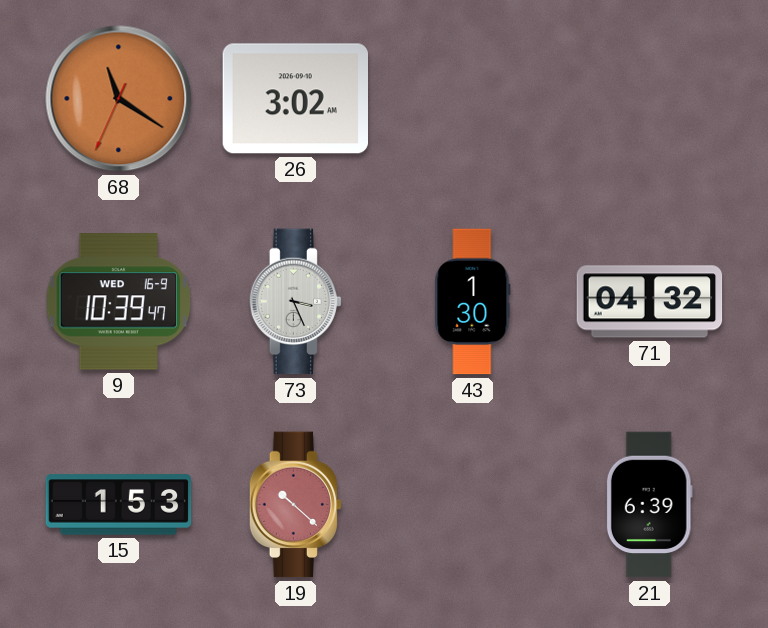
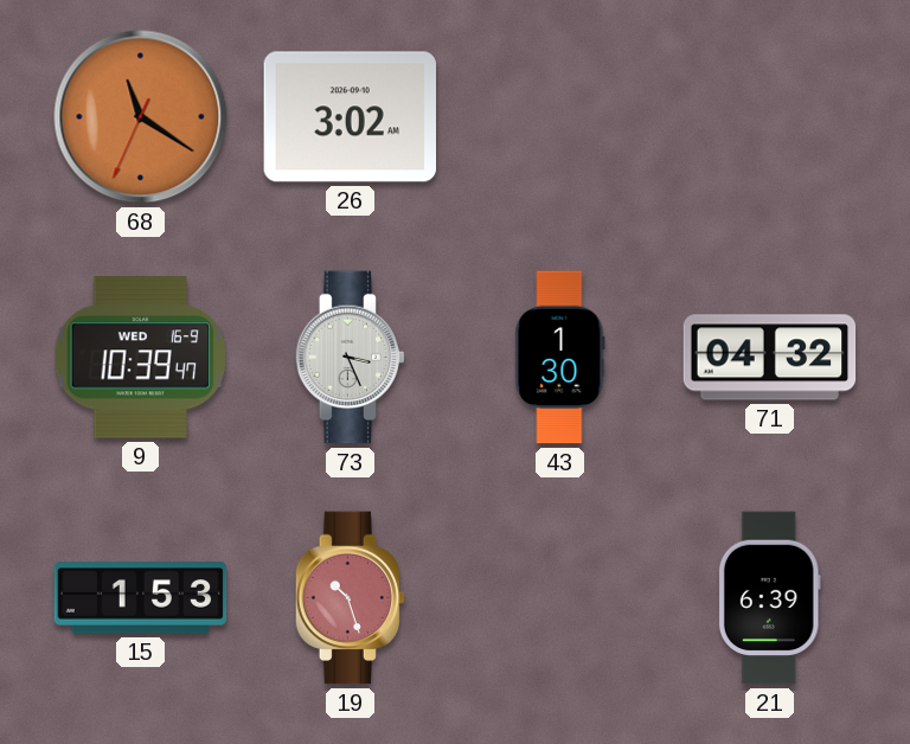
19: 10:22 -> 10:27 (350, 598)
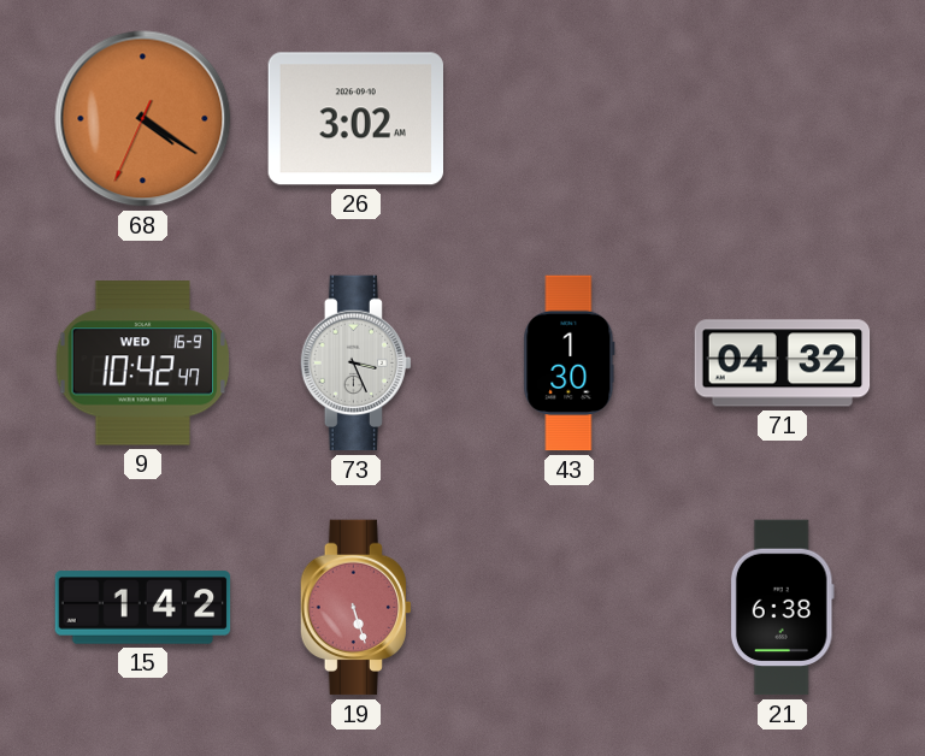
68: 11:20 -> 4:20 (143, 119)
9: 10:39 -> 10:42 (142, 364)
15: 1:53 -> 1:42 (143, 608)
19: 10:27 -> 5:27 (355, 608)
21: 6:39 -> 6:38 (782, 608)
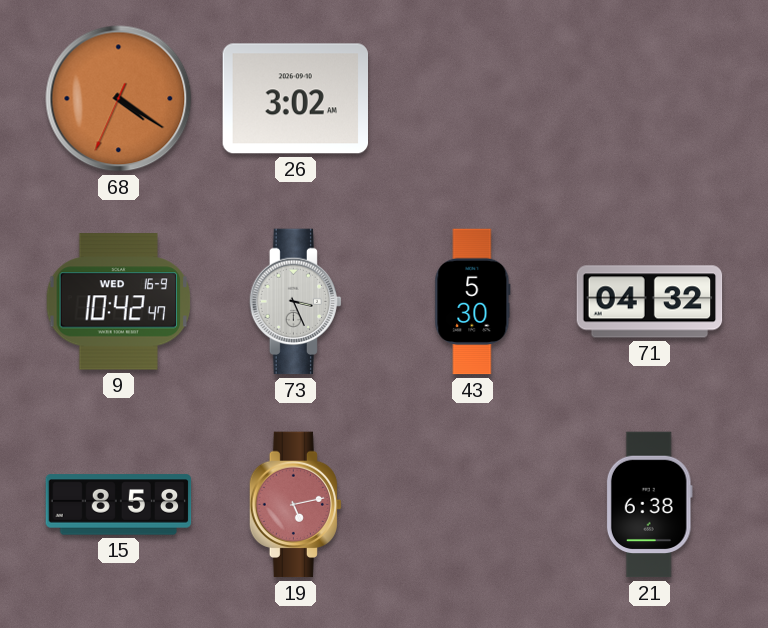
43: 1:30 -> 5:30 (473, 302)
15: 1:42 -> 8:58 (119, 505)
19: 5:27 -> 5:13 (295, 505)
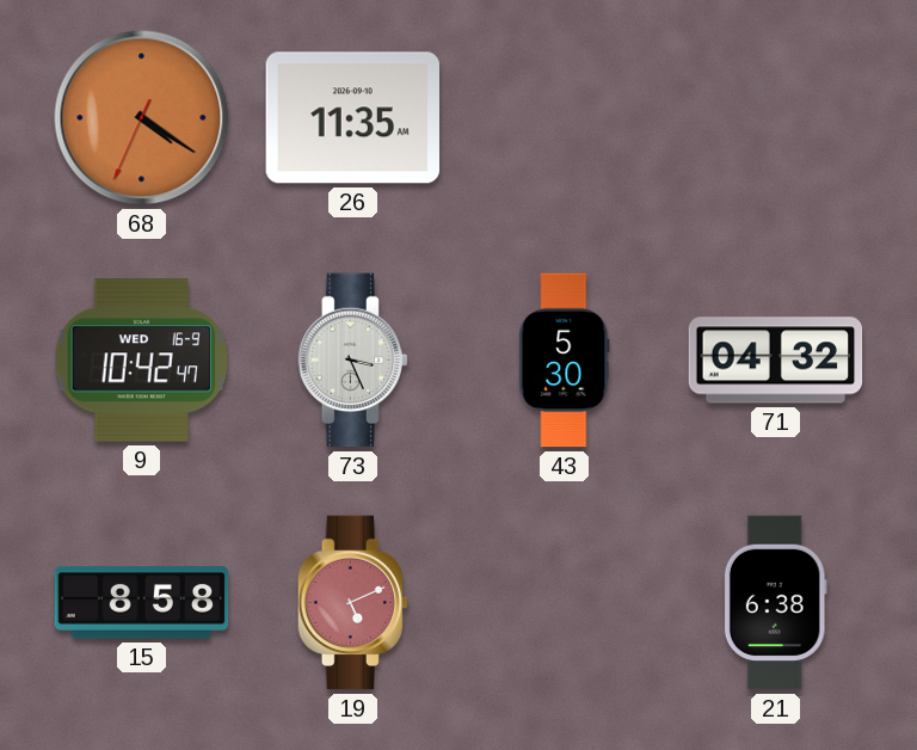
26: 3:02 -> 11:35 (352, 118)
19: 5:13 -> 5:11 (352, 603)
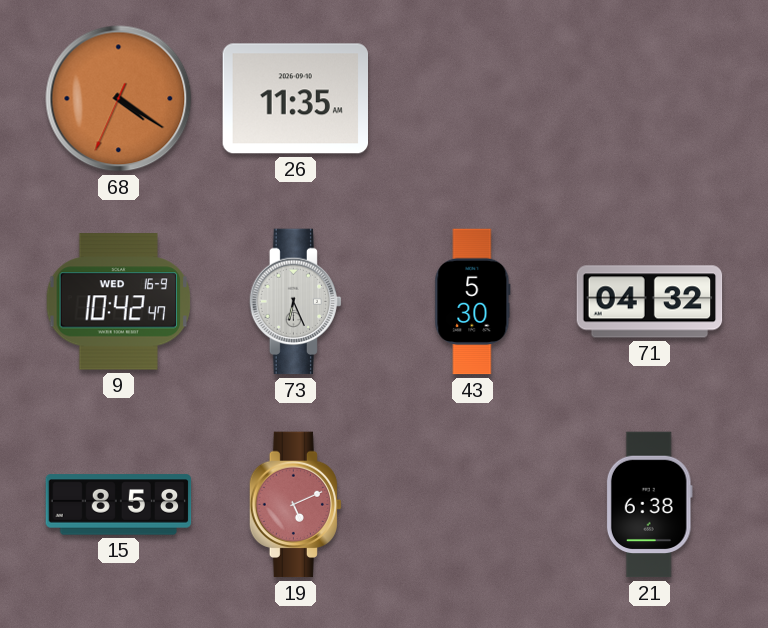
73: 3:26 -> 6:26 (295, 302)
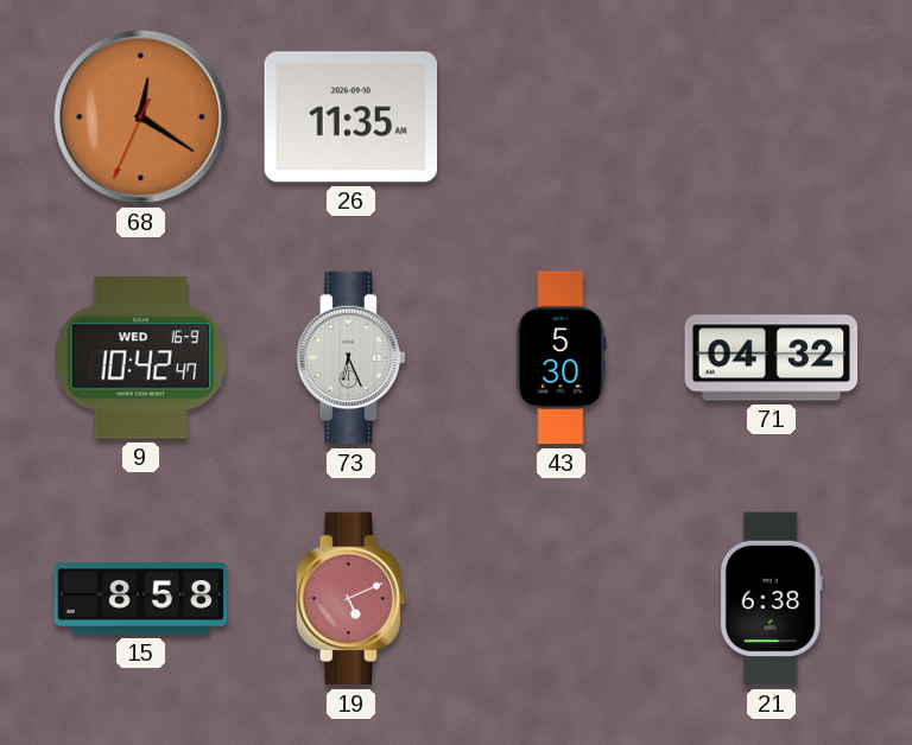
68: 4:20 -> 12:20 (141, 117)
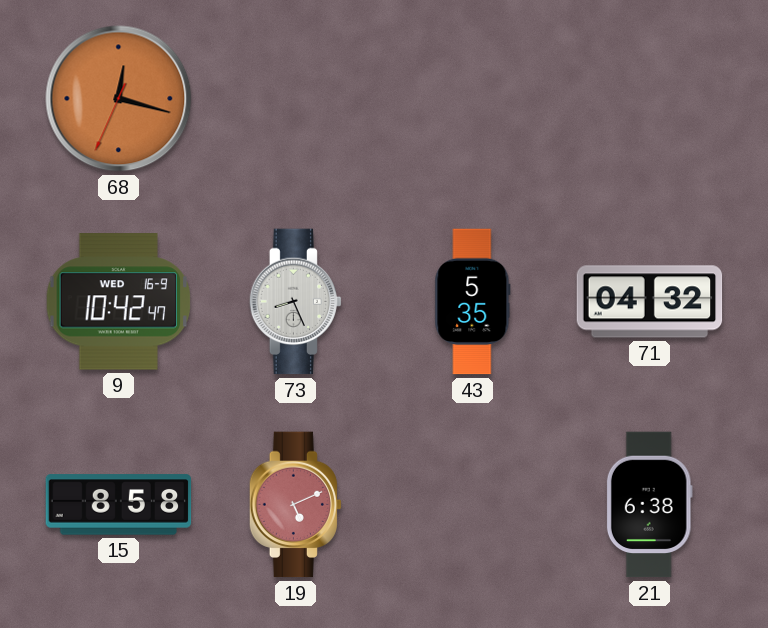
68: 12:20 -> 12:17 (119, 99)
26: 11:35 -> none (350, 117)
73: 6:26 -> 8:26 (295, 302)
43: 5:30 -> 5:35 (473, 302)
